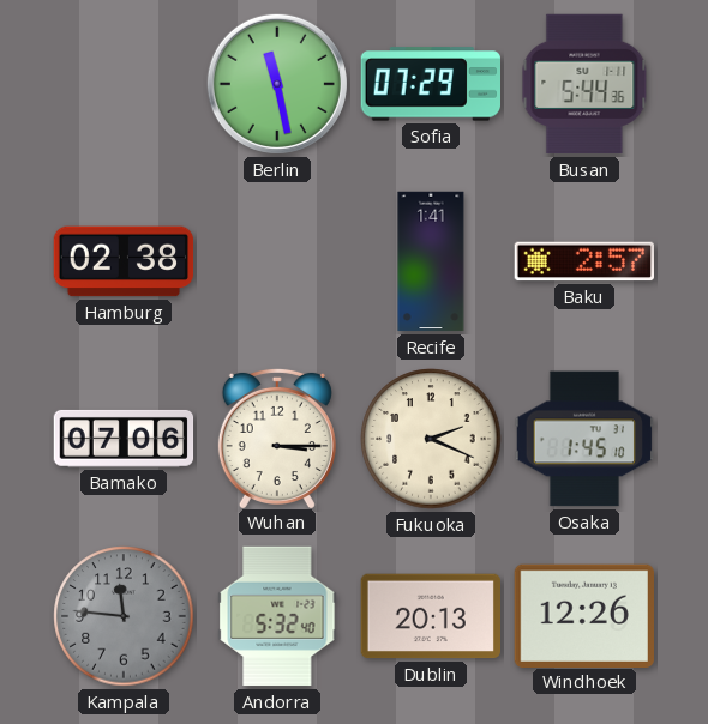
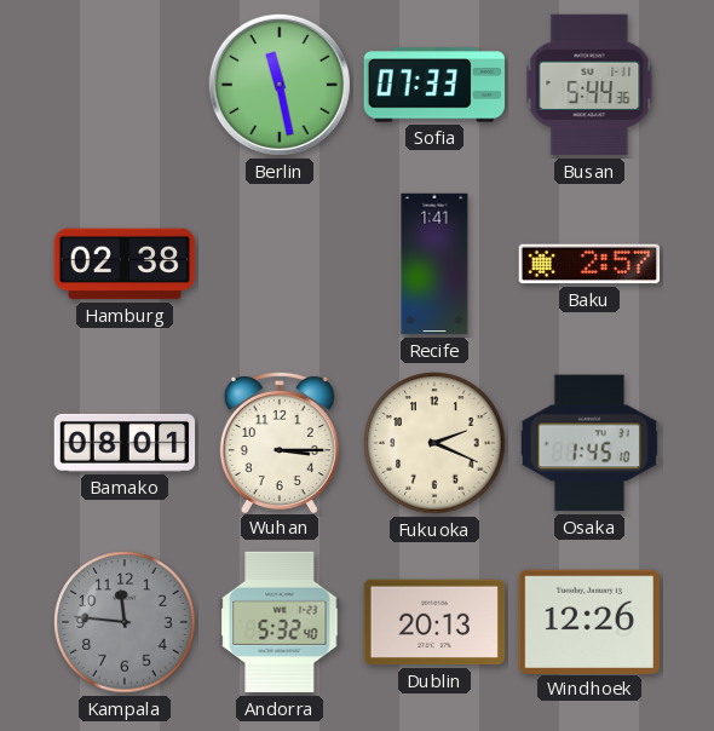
Sofia: 07:29 -> 07:33 (433, 85)
Bamako: 07:06 -> 08:01 (125, 443)
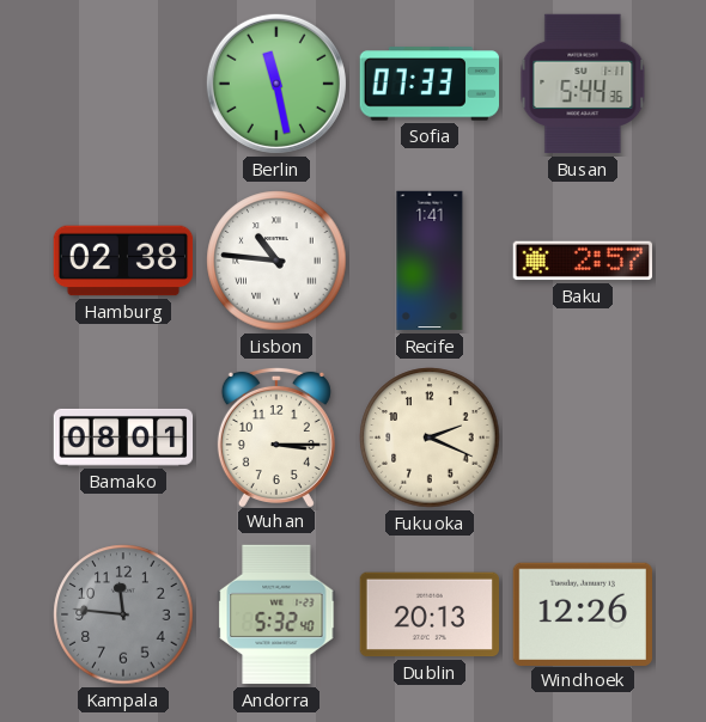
Lisbon: none -> 10:46 (276, 261)
Osaka: 1:45 -> none (588, 443)
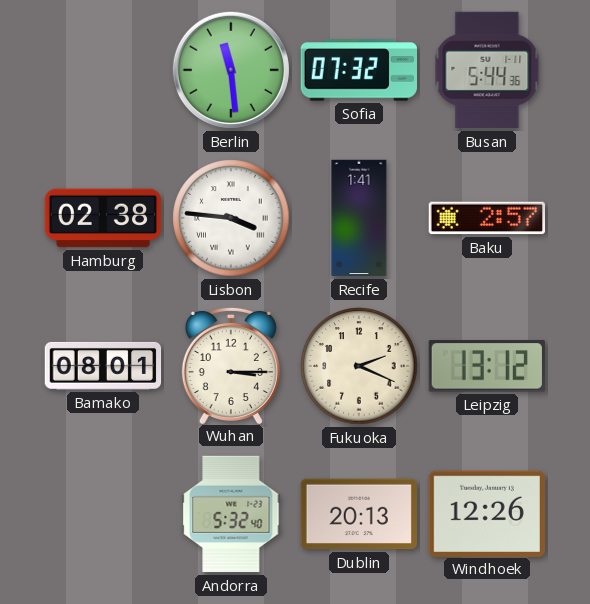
Berlin: 11:28 -> 11:29 (231, 70)
Sofia: 07:33 -> 07:32 (358, 70)
Lisbon: 10:46 -> 3:46 (231, 218)
Leipzig: none -> 13:12 (487, 366)
Kampala: 11:46 -> none (123, 614)
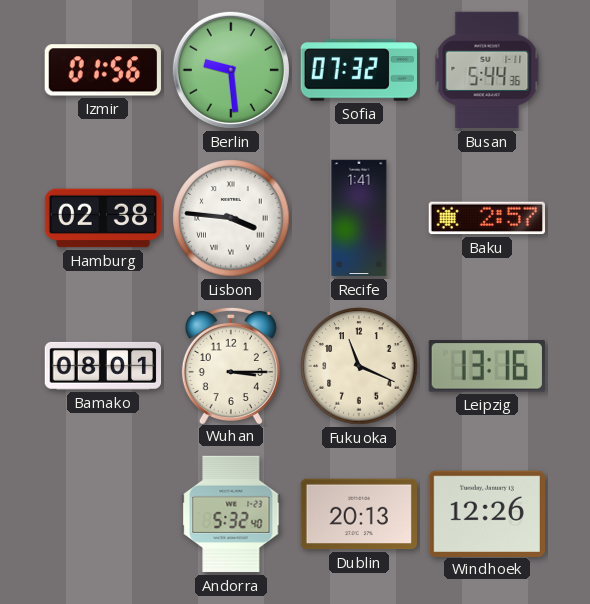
Izmir: none -> 01:56 (103, 70)
Berlin: 11:29 -> 9:29 (231, 70)
Fukuoka: 2:19 -> 11:19 (359, 366)
Leipzig: 13:12 -> 13:16 (487, 366)
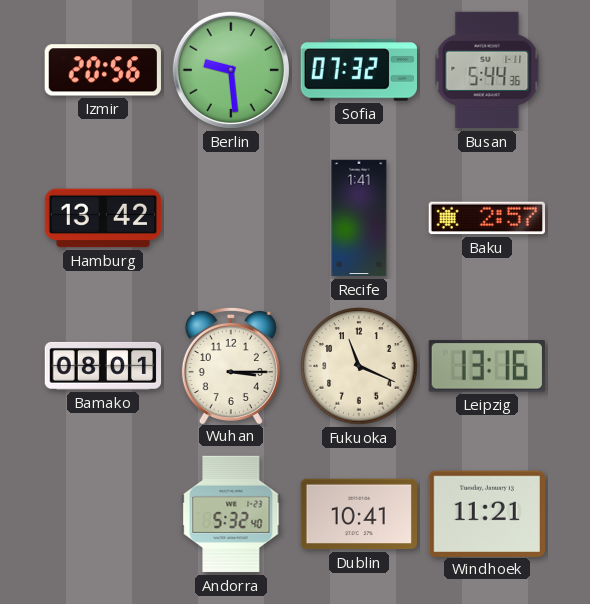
Izmir: 01:56 -> 20:56 (103, 70)
Hamburg: 02:38 -> 13:42 (103, 218)
Lisbon: 3:46 -> none (231, 218)
Dublin: 20:13 -> 10:41 (358, 514)
Windhoek: 12:26 -> 11:21 (486, 513)
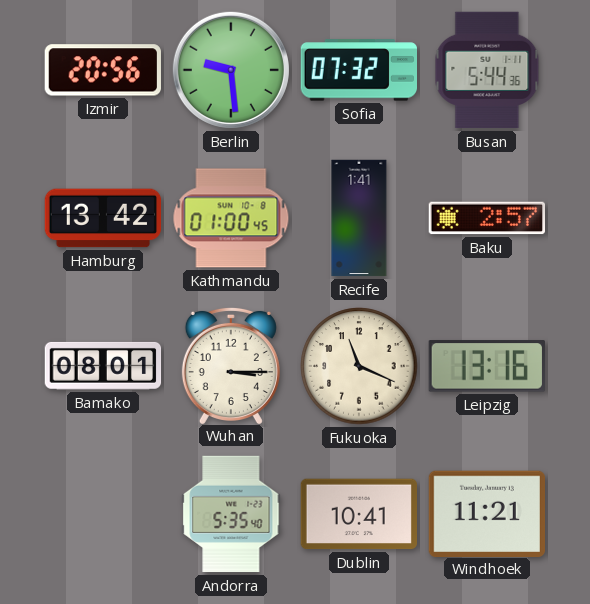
Kathmandu: none -> 01:00 (231, 218)
Andorra: 5:32 -> 5:35 (231, 514)
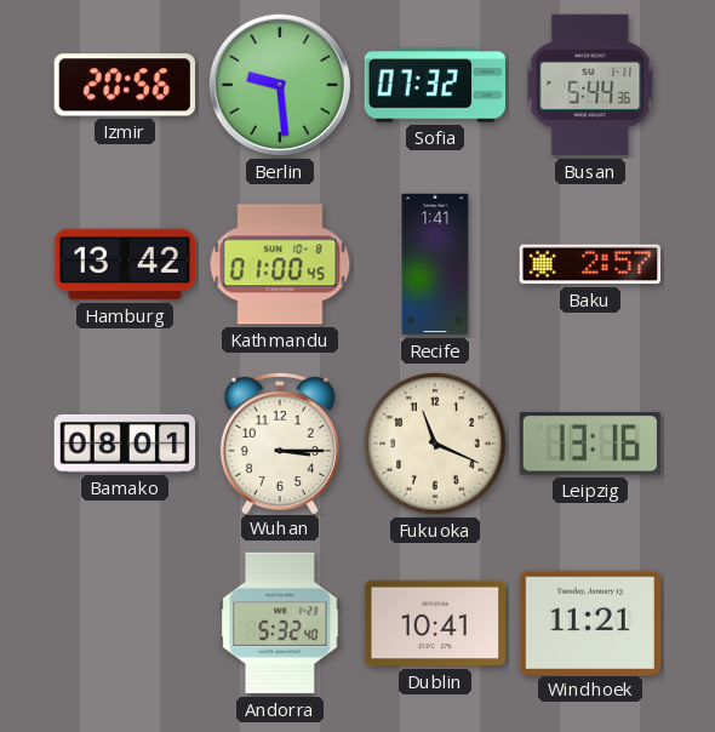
Andorra: 5:35 -> 5:32 (280, 623)
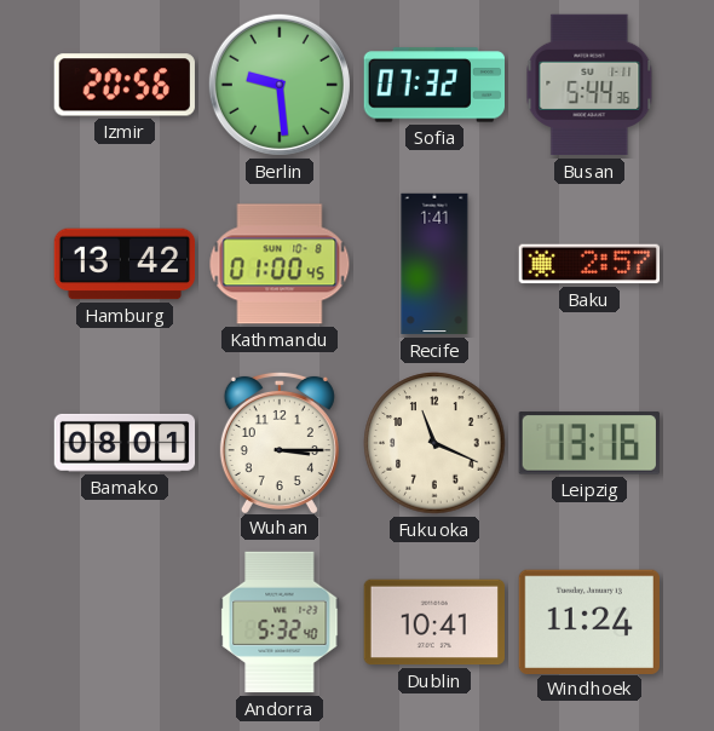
Windhoek: 11:21 -> 11:24 (588, 621)
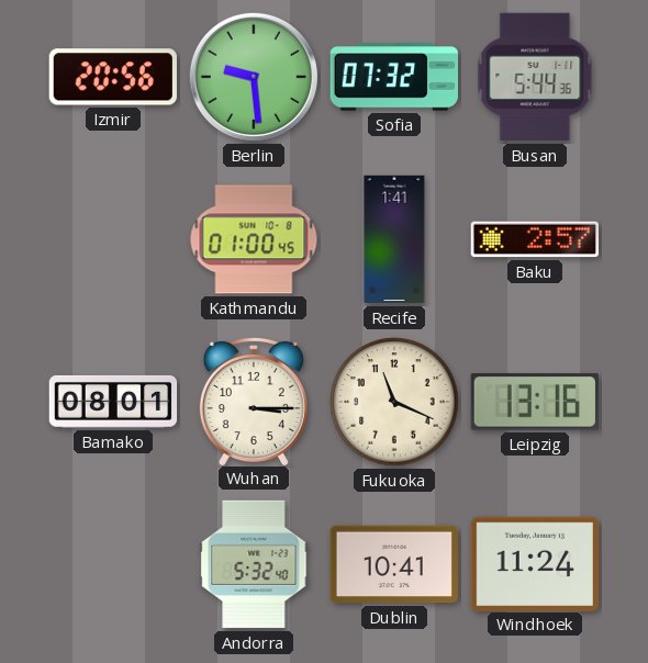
Hamburg: 13:42 -> none (125, 264)
